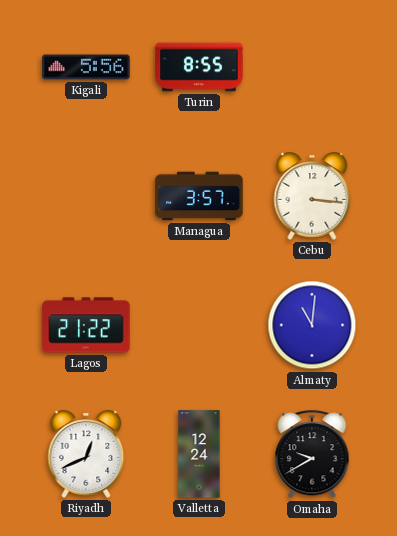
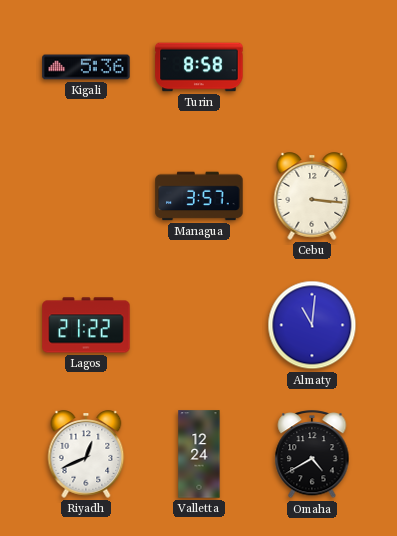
Kigali: 5:56 -> 5:36 (86, 67)
Turin: 8:55 -> 8:58 (199, 67)
Omaha: 9:40 -> 4:40 (312, 455)
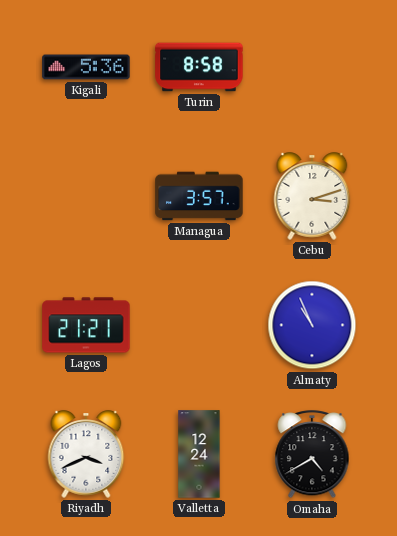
Cebu: 3:16 -> 3:12 (312, 196)
Lagos: 21:22 -> 21:21 (86, 325)
Almaty: 11:01 -> 10:56 (312, 325)
Riyadh: 12:41 -> 3:41 (86, 454)
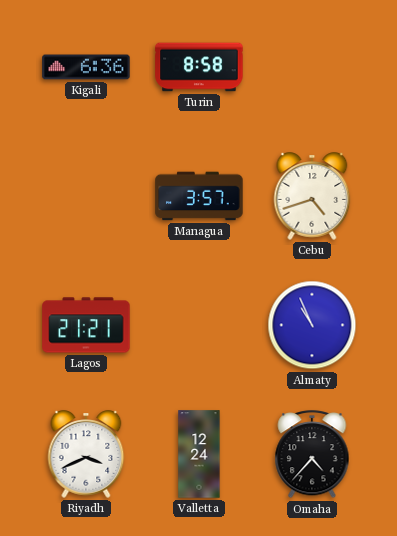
Kigali: 5:36 -> 6:36 (86, 67)
Cebu: 3:12 -> 4:42 (312, 196)
Omaha: 4:40 -> 4:37 (312, 455)
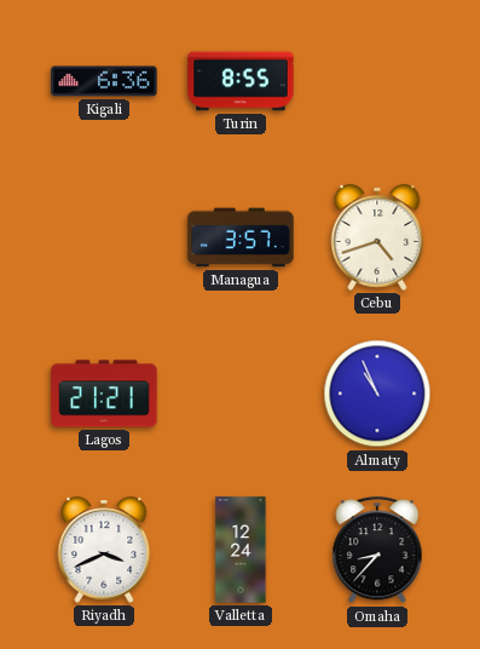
Turin: 8:58 -> 8:55 (241, 81)
Omaha: 4:37 -> 8:37 (377, 551)
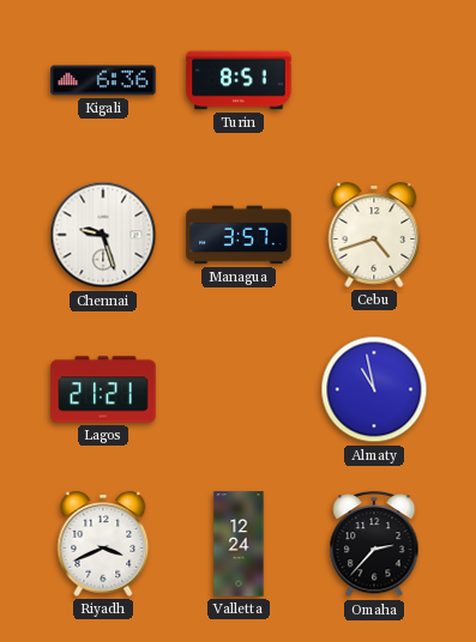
Turin: 8:55 -> 8:51 (239, 80)
Chennai: none -> 9:27 (103, 235)
Almaty: 10:56 -> 10:58 (374, 389)
Omaha: 8:37 -> 2:37 (374, 545)
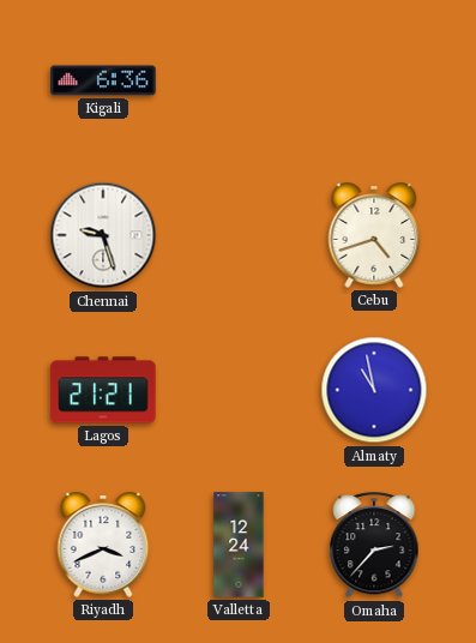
Turin: 8:51 -> none (239, 80)
Managua: 3:57 -> none (239, 235)
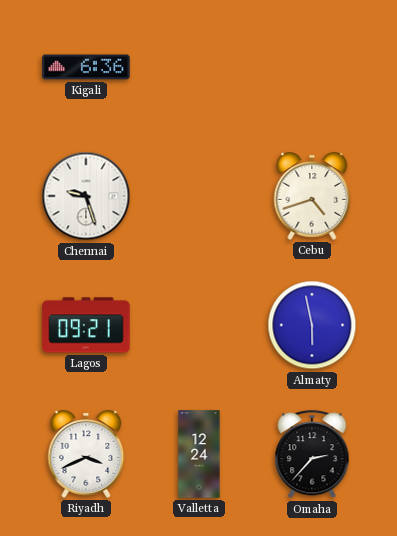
Lagos: 21:21 -> 09:21 (86, 325)
Almaty: 10:58 -> 5:58 (312, 325)
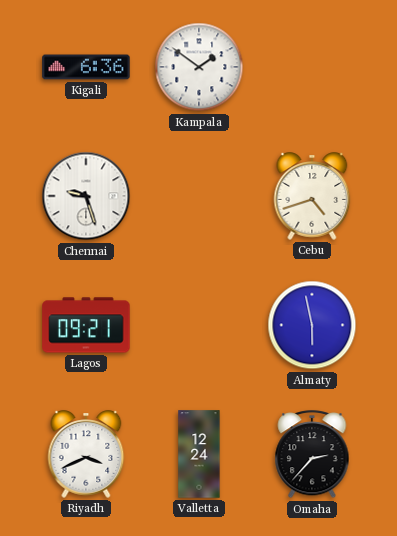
Kampala: none -> 1:51 (199, 67)
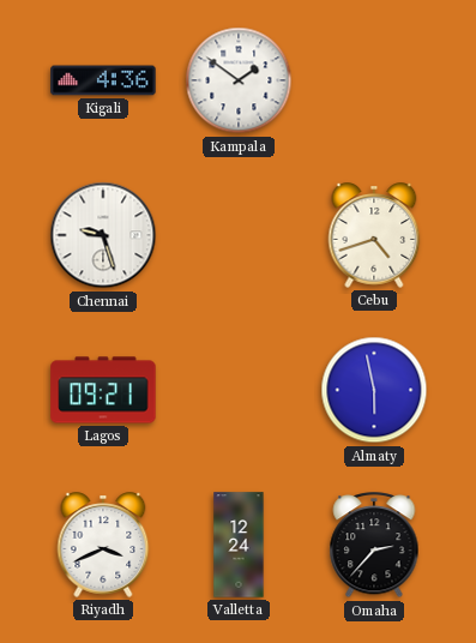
Kigali: 6:36 -> 4:36 (103, 80)
